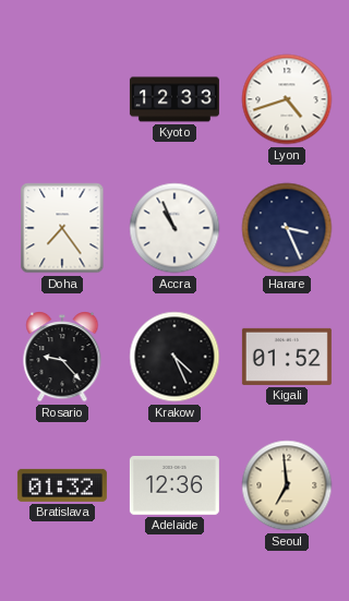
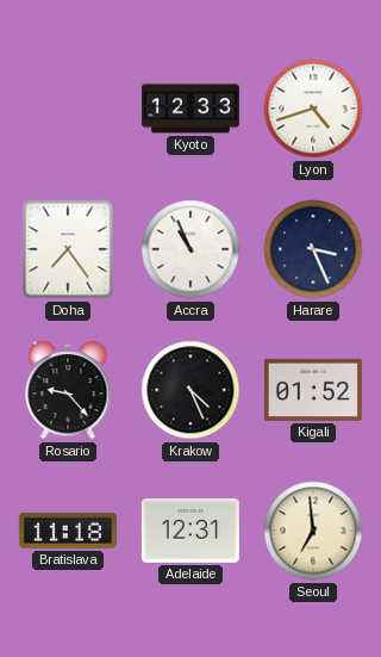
Bratislava: 01:32 -> 11:18 (68, 531)
Adelaide: 12:36 -> 12:31 (190, 531)
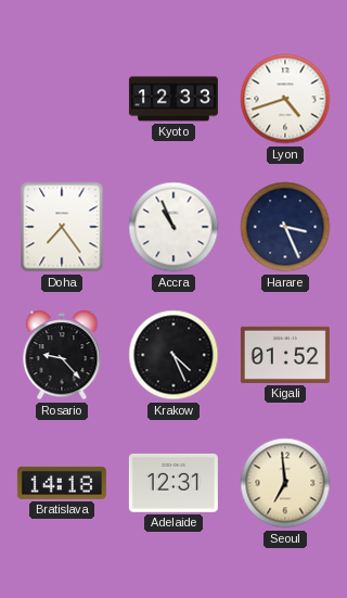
Bratislava: 11:18 -> 14:18 (62, 483)
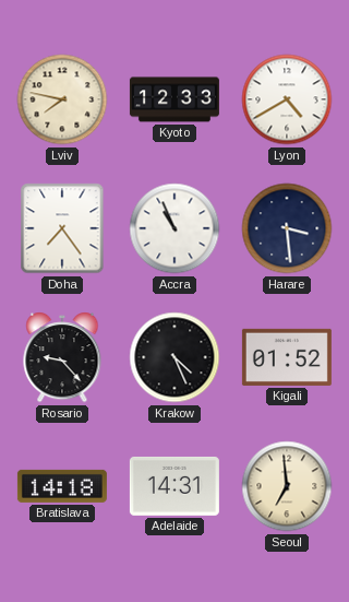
Lviv: none -> 7:47 (62, 99)
Lyon: 4:42 -> 4:40 (287, 99)
Harare: 3:26 -> 3:29 (287, 228)
Adelaide: 12:31 -> 14:31 (174, 486)
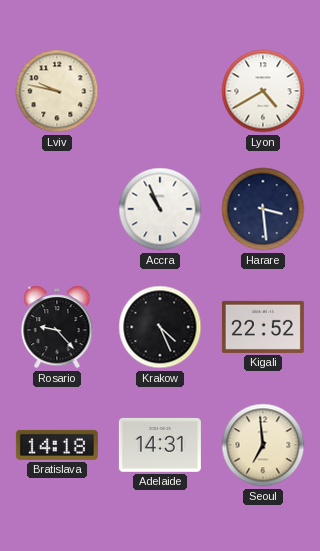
Lviv: 7:47 -> 9:47 (57, 91)
Kyoto: 12:33 -> none (174, 99)
Doha: 7:24 -> none (62, 228)
Kigali: 01:52 -> 22:52 (263, 327)
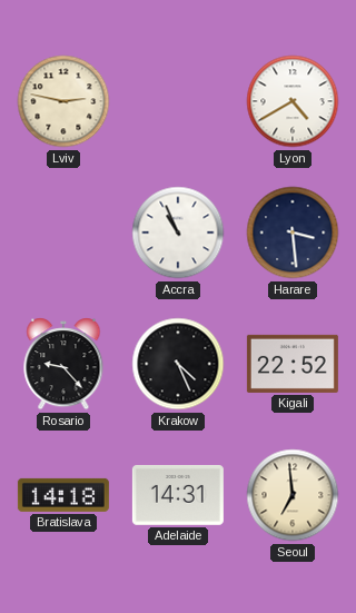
Lviv: 9:47 -> 2:47 (63, 101)
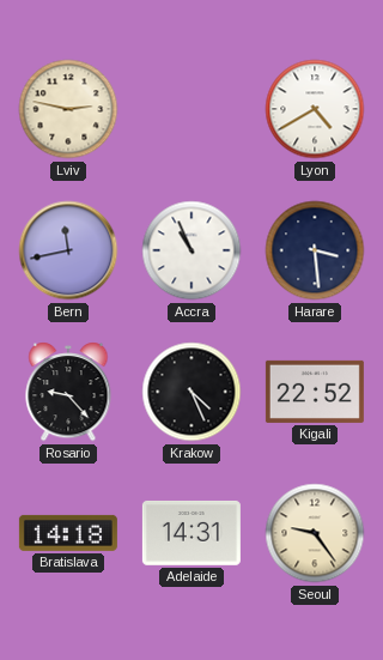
Bern: none -> 11:43 (68, 250)
Seoul: 6:59 -> 9:24 (315, 533)
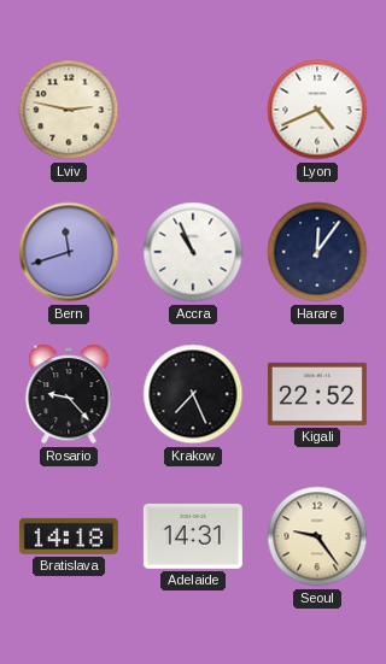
Lyon: 4:40 -> 4:41 (317, 110)
Bern: 11:43 -> 11:42 (69, 252)
Harare: 3:29 -> 12:06 (317, 252)
Krakow: 4:26 -> 7:26 (193, 394)
